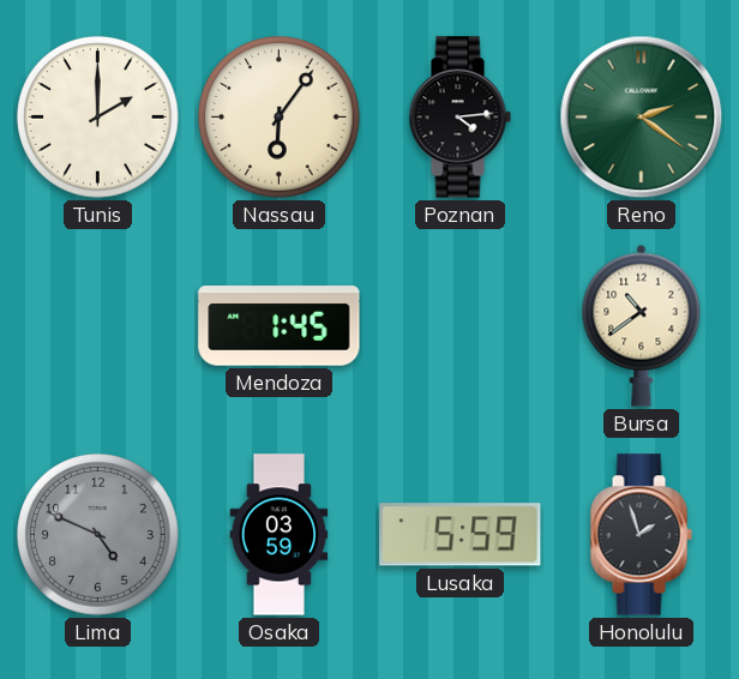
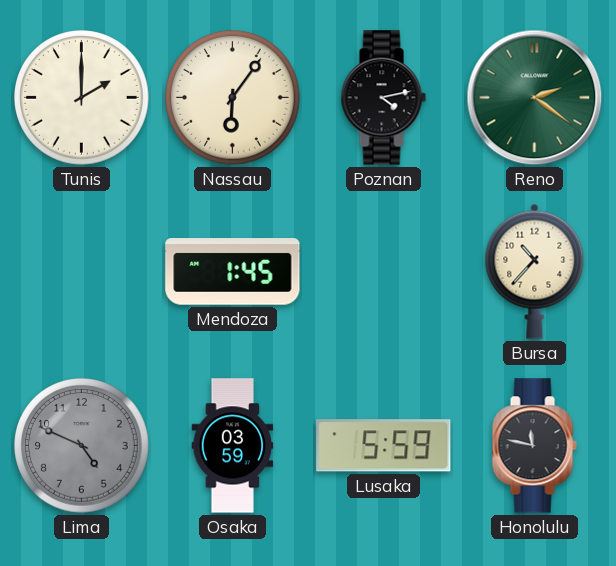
Poznan: 4:14 -> 4:13 (383, 98)
Bursa: 10:39 -> 10:37 (535, 271)
Honolulu: 1:57 -> 11:47 (534, 446)
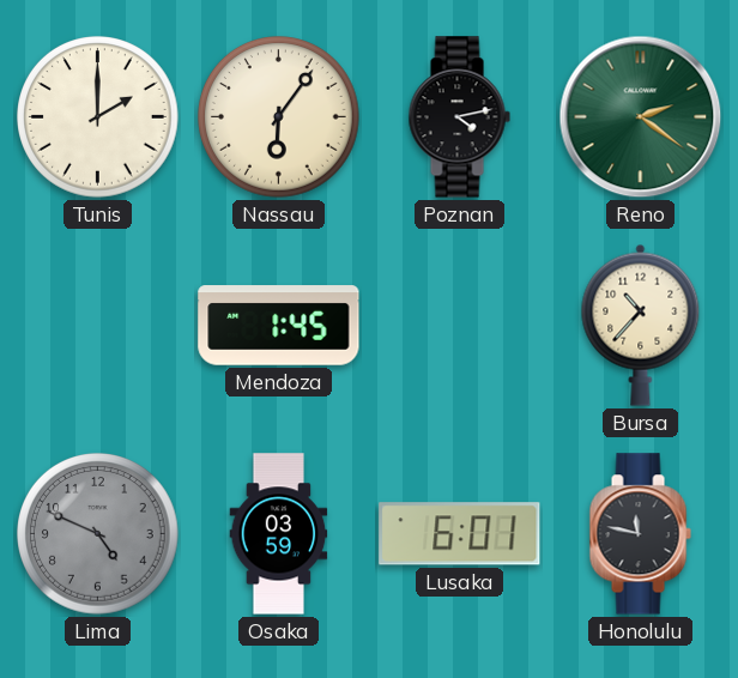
Lusaka: 5:59 -> 6:01 (460, 534)
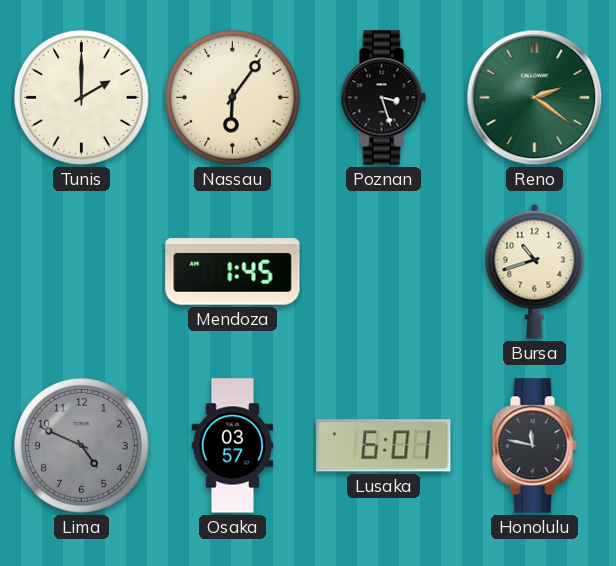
Poznan: 4:13 -> 3:27 (383, 98)
Bursa: 10:37 -> 10:42 (535, 271)
Osaka: 03:59 -> 03:57 (233, 446)
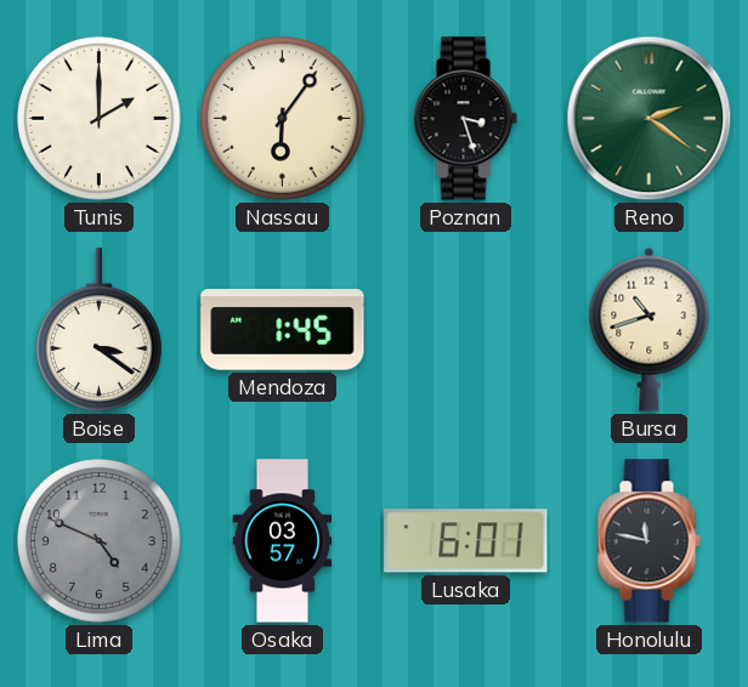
Boise: none -> 3:21 (98, 330)
